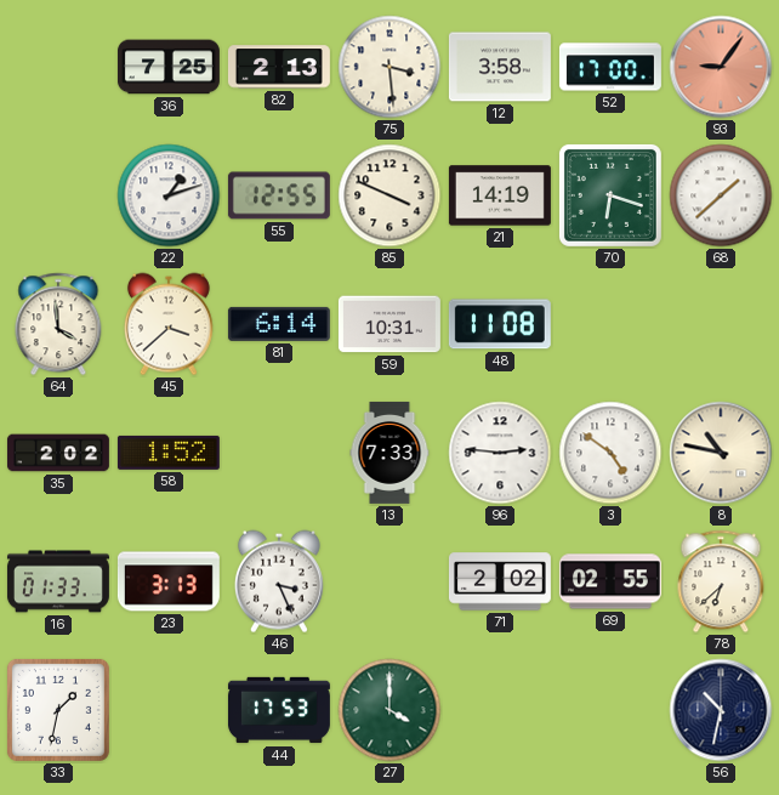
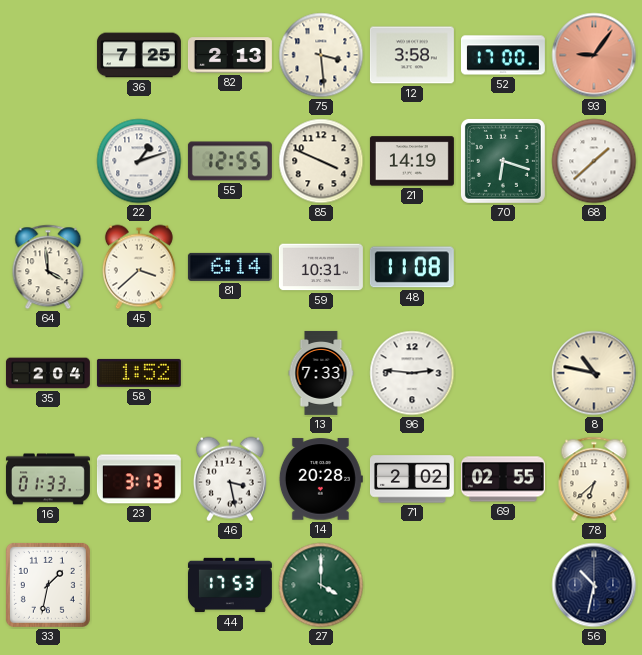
35: 2:02 -> 2:04 (48, 373)
3: 4:51 -> none (610, 453)
46: 3:26 -> 3:28 (230, 479)
14: none -> 20:28 (321, 479)
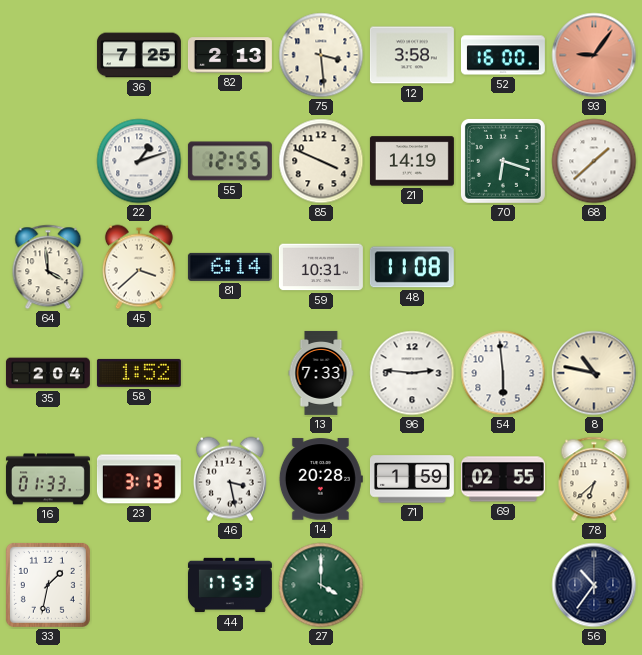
52: 17:00 -> 16:00 (503, 55)
54: none -> 5:59 (503, 373)
71: 2:02 -> 1:59 (412, 479)
56: 10:32 -> 10:36 (594, 585)
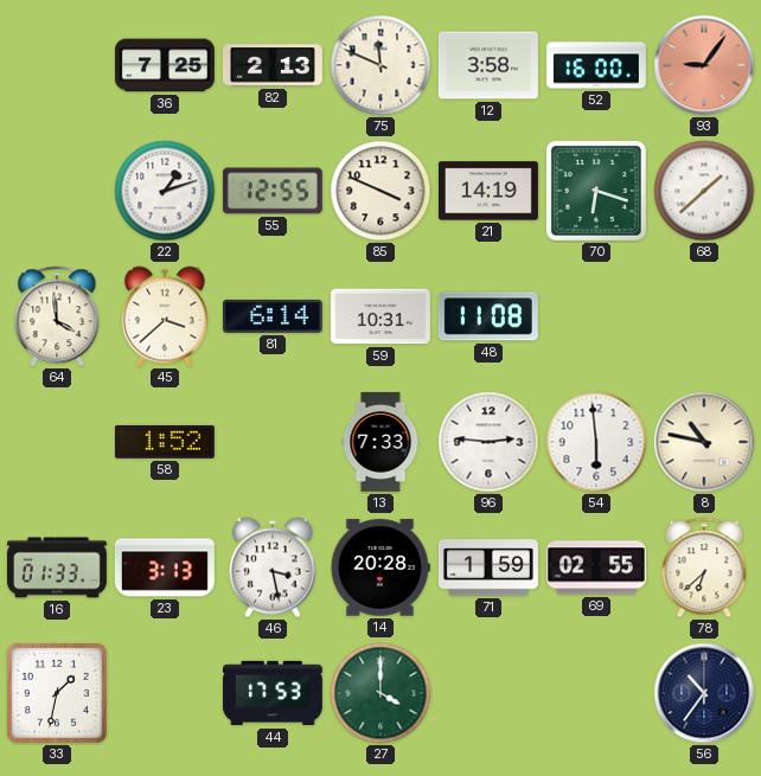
75: 3:29 -> 11:49 (380, 65)
35: 2:04 -> none (48, 373)
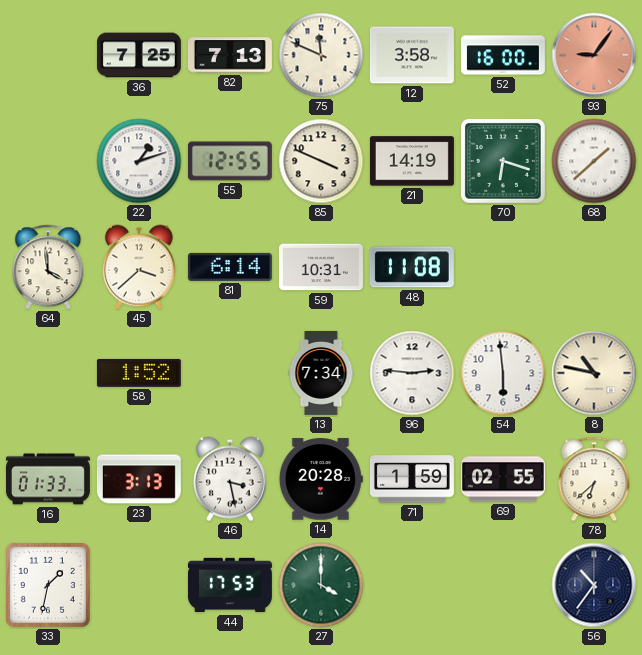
82: 2:13 -> 7:13 (230, 55)
13: 7:33 -> 7:34 (321, 373)
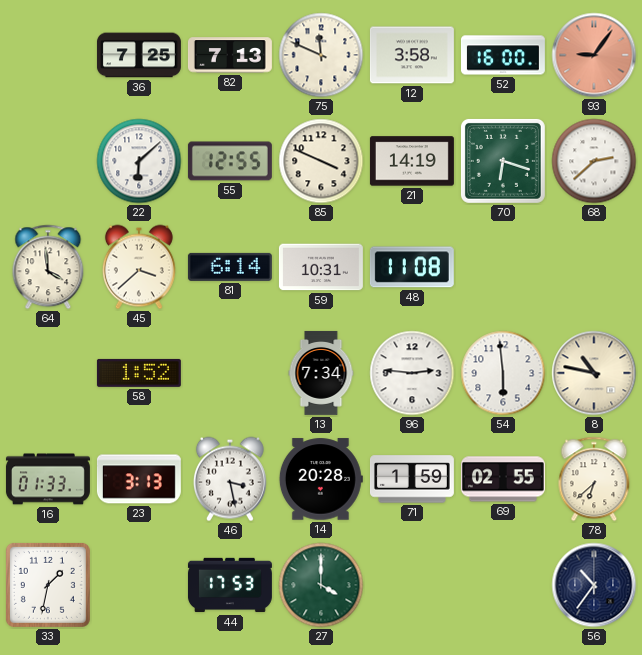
22: 1:12 -> 6:08 (139, 161)
68: 1:38 -> 2:38 (594, 161)
